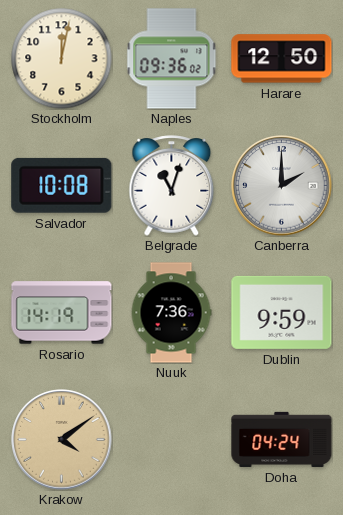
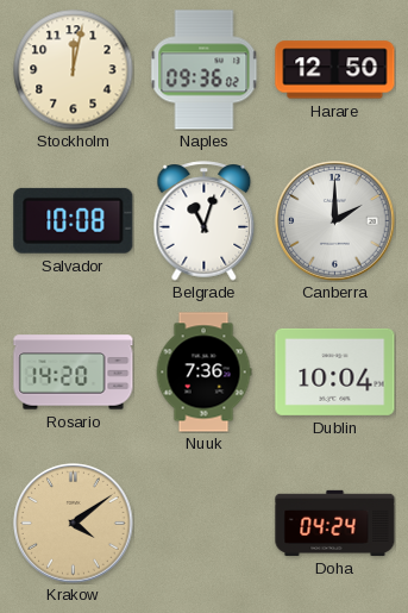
Rosario: 14:19 -> 14:20 (74, 373)
Dublin: 9:59 -> 10:04 (335, 371)
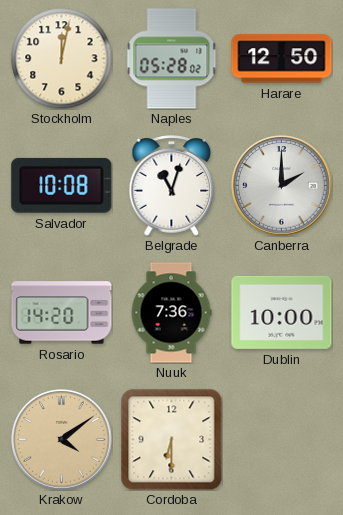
Naples: 09:36 -> 05:28 (172, 59)
Dublin: 10:04 -> 10:00 (282, 312)
Cordoba: none -> 6:30 (171, 439)
Doha: 04:24 -> none (335, 523)
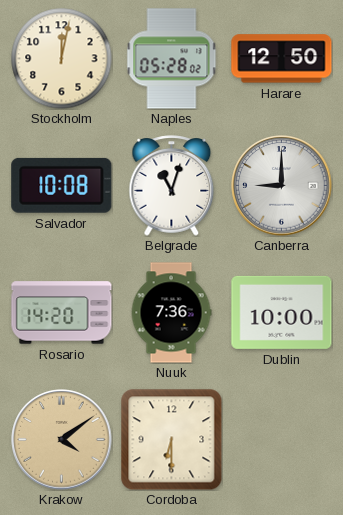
Canberra: 2:00 -> 9:00 (282, 186)
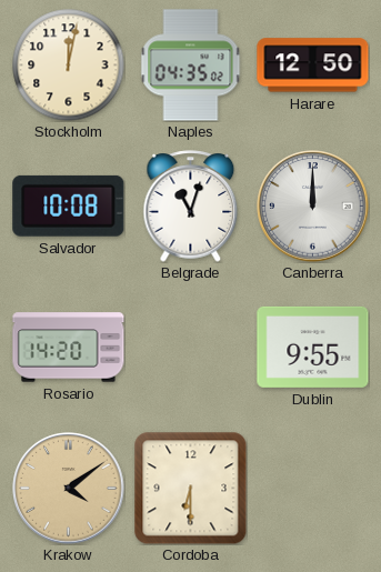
Naples: 05:28 -> 04:35 (191, 66)
Canberra: 9:00 -> 12:00 (313, 207)
Nuuk: 7:36 -> none (171, 313)
Dublin: 10:00 -> 9:55 (313, 347)
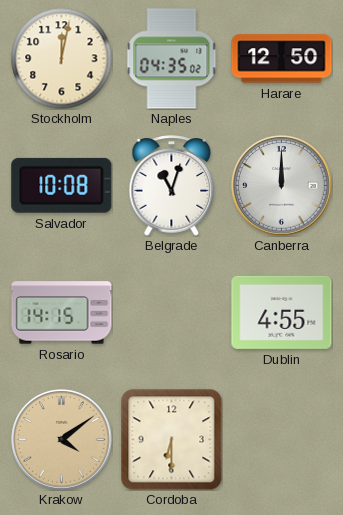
Rosario: 14:20 -> 14:15 (62, 313)
Dublin: 9:55 -> 4:55 (282, 312)
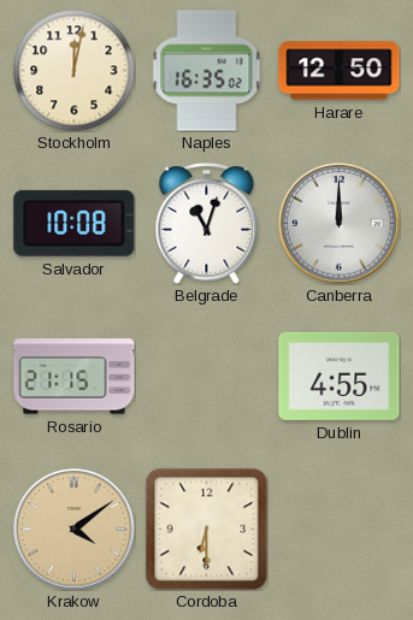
Naples: 04:35 -> 16:35 (207, 71)
Rosario: 14:15 -> 21:15 (75, 377)
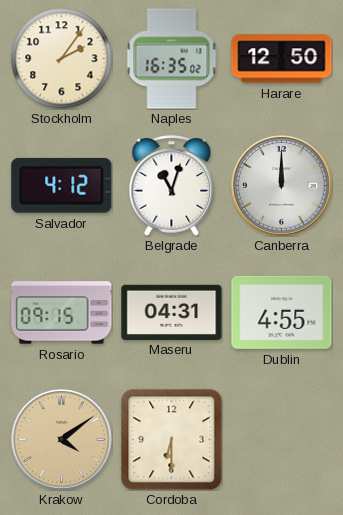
Stockholm: 12:02 -> 2:06 (62, 59)
Salvador: 10:08 -> 4:12 (62, 185)
Rosario: 21:15 -> 09:15 (62, 313)
Maseru: none -> 04:31 (172, 312)
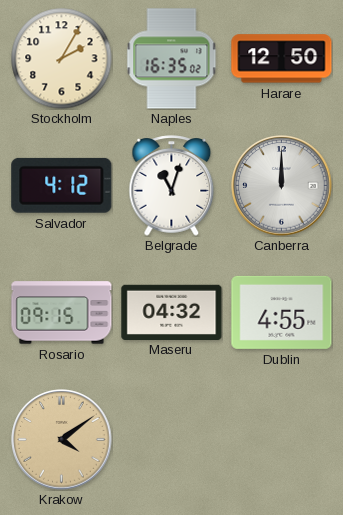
Stockholm: 2:06 -> 2:05 (62, 59)
Maseru: 04:31 -> 04:32 (172, 312)
Cordoba: 6:30 -> none (171, 439)
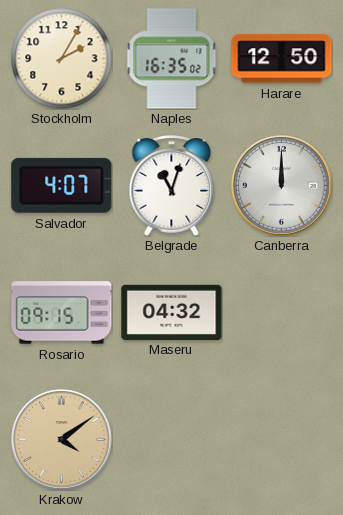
Salvador: 4:12 -> 4:07 (62, 185)
Dublin: 4:55 -> none (282, 312)
